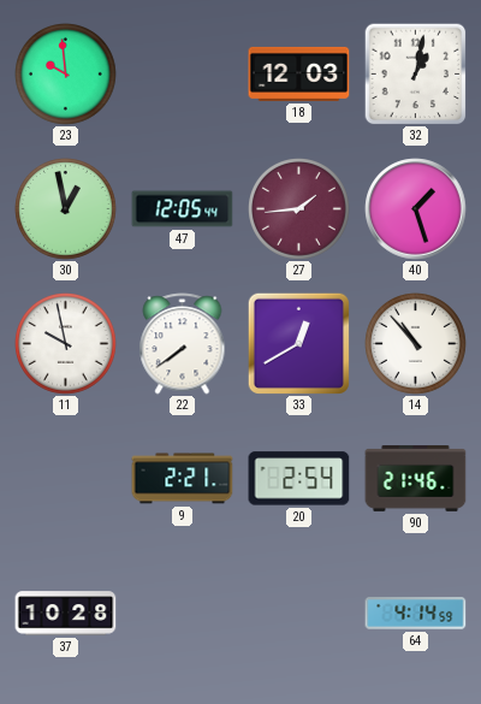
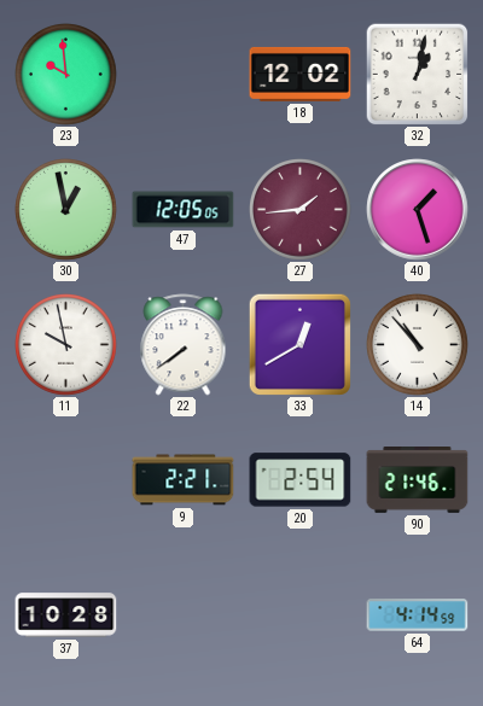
18: 12:03 -> 12:02 (301, 74)
47: 12:05:44 -> 12:05:05 (184, 210)
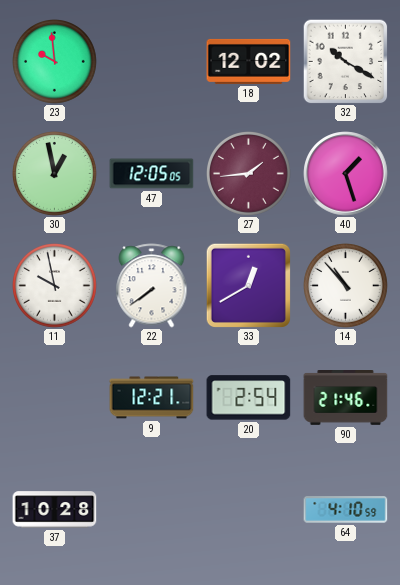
32: 1:02 -> 10:20 (345, 61)
9: 2:21 -> 12:21 (152, 398)
64: 4:14 -> 4:10 (346, 510)
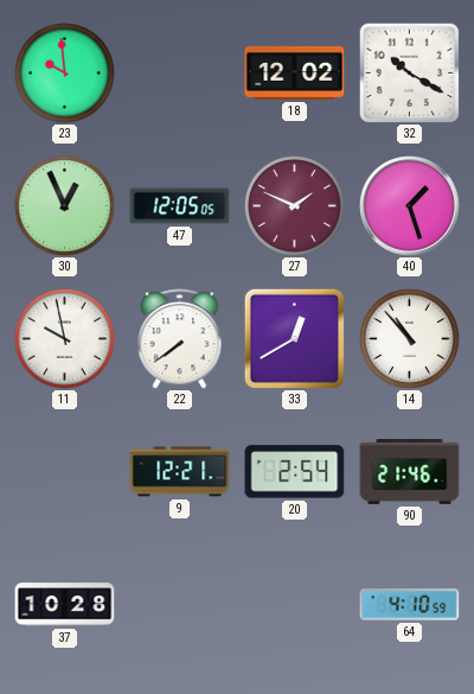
30: 12:58 -> 12:56 (65, 206)
27: 1:44 -> 1:49 (295, 206)
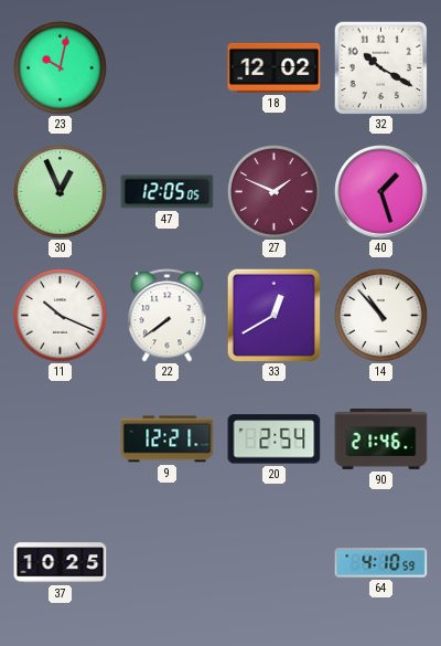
23: 9:59 -> 10:02 (61, 68)
11: 9:58 -> 10:19 (61, 316)
37: 10:28 -> 10:25 (61, 563)
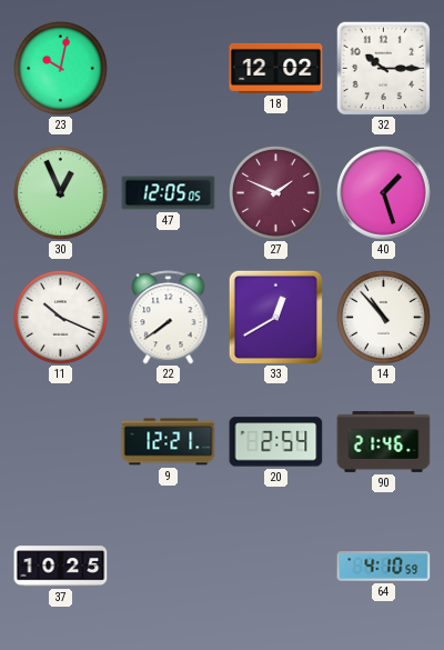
32: 10:20 -> 10:15 (383, 68)
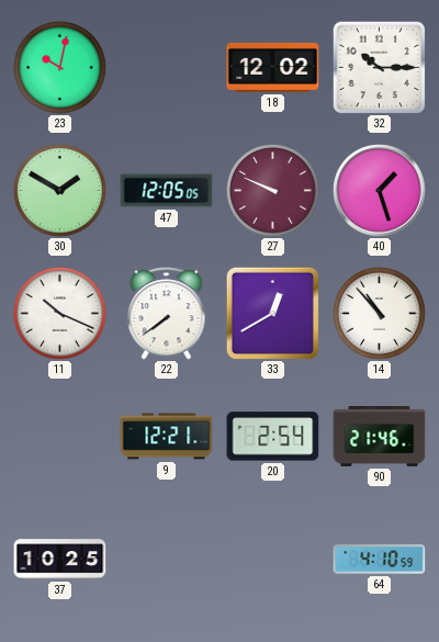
30: 12:56 -> 1:50 (60, 191)
27: 1:49 -> 9:49 (273, 191)
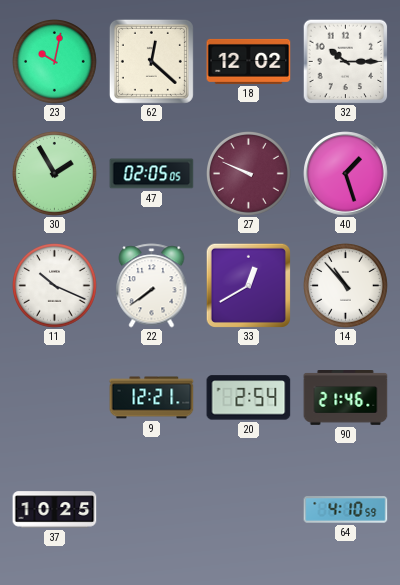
62: none -> 12:22 (151, 61)
30: 1:50 -> 1:55 (55, 174)
47: 12:05 -> 02:05 (152, 174)
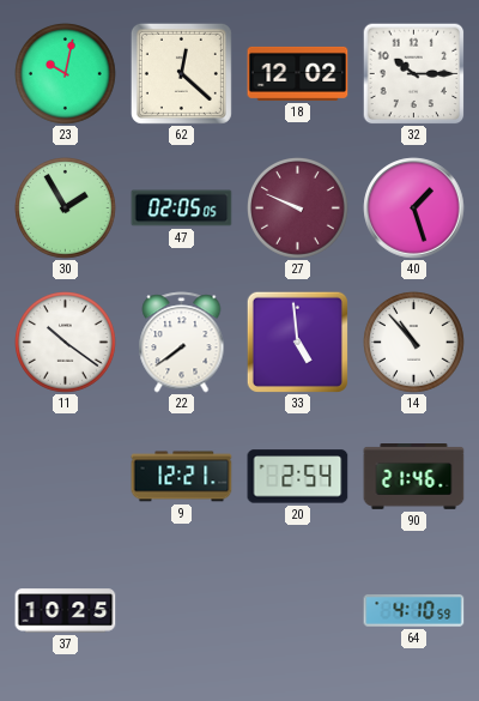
11: 10:19 -> 10:21 (66, 343)
33: 12:40 -> 4:59 (297, 342)
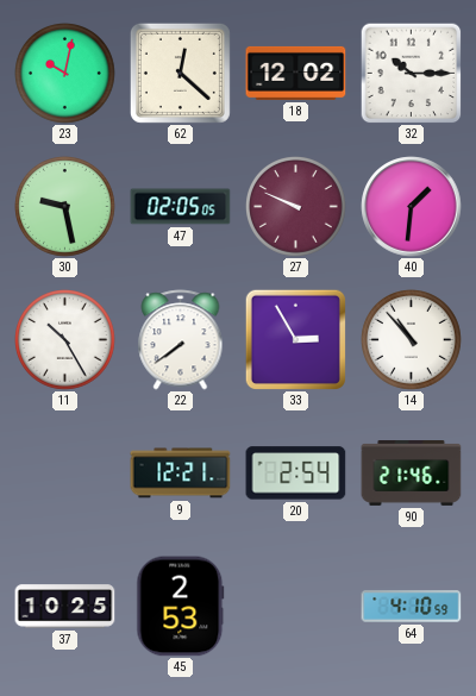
30: 1:55 -> 9:28 (65, 207)
40: 1:27 -> 1:31 (412, 207)
11: 10:21 -> 10:25 (65, 340)
33: 4:59 -> 2:55 (295, 339)
45: none -> 2:53 (181, 607)
